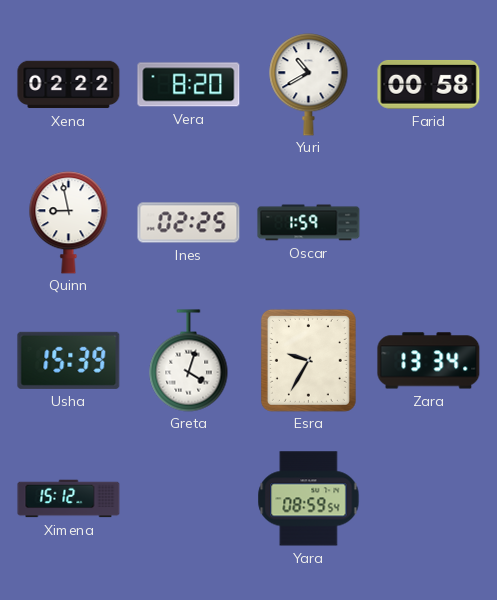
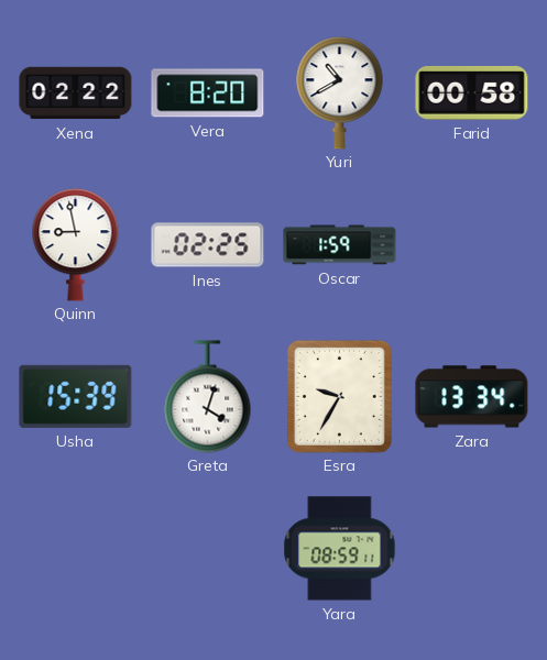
Ximena: 15:12 -> none (69, 499)
Yara: 08:59:54 -> 08:59:11 (340, 549)
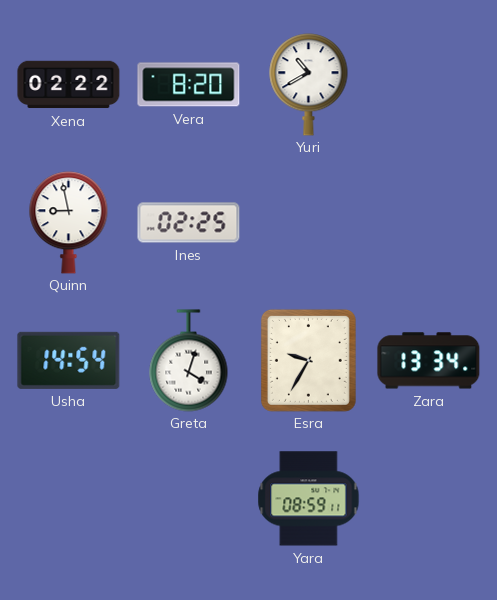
Farid: 00:58 -> none (472, 92)
Oscar: 1:59 -> none (340, 245)
Usha: 15:39 -> 14:54 (69, 360)
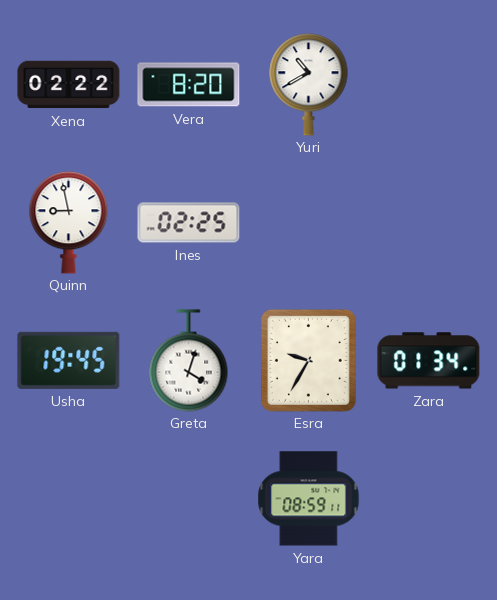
Usha: 14:54 -> 19:45 (69, 360)
Zara: 13:34 -> 01:34 (429, 361)
